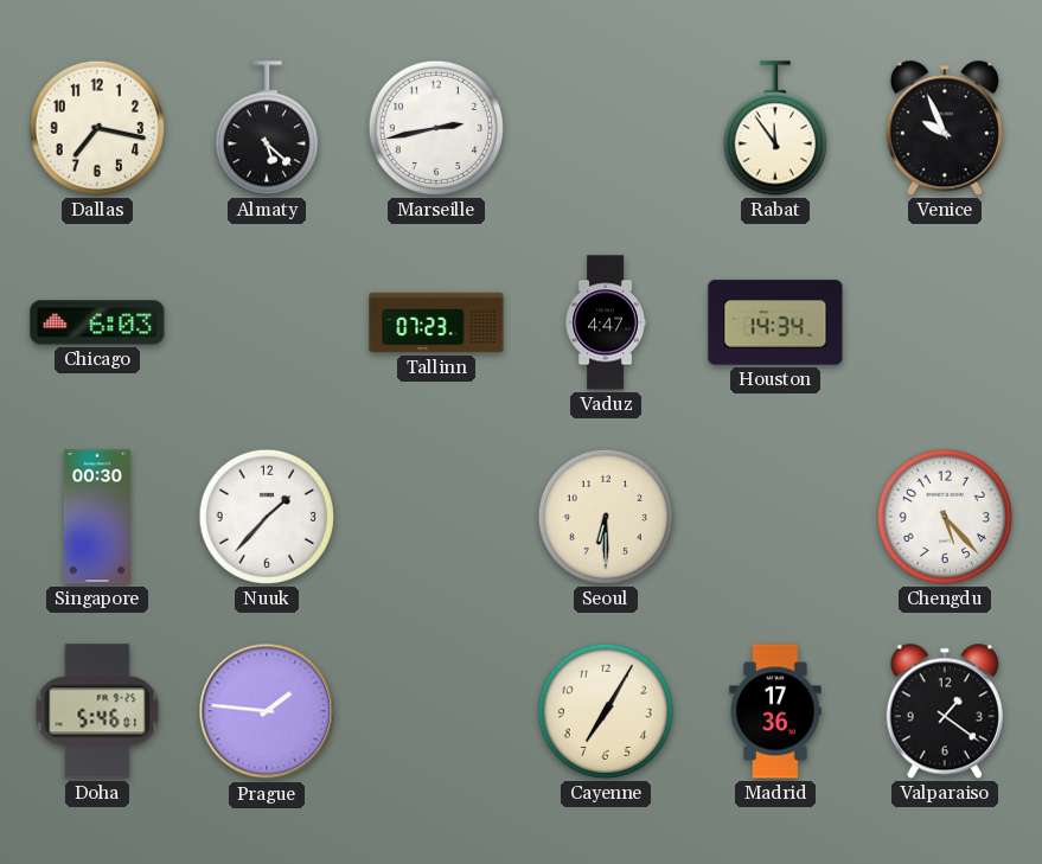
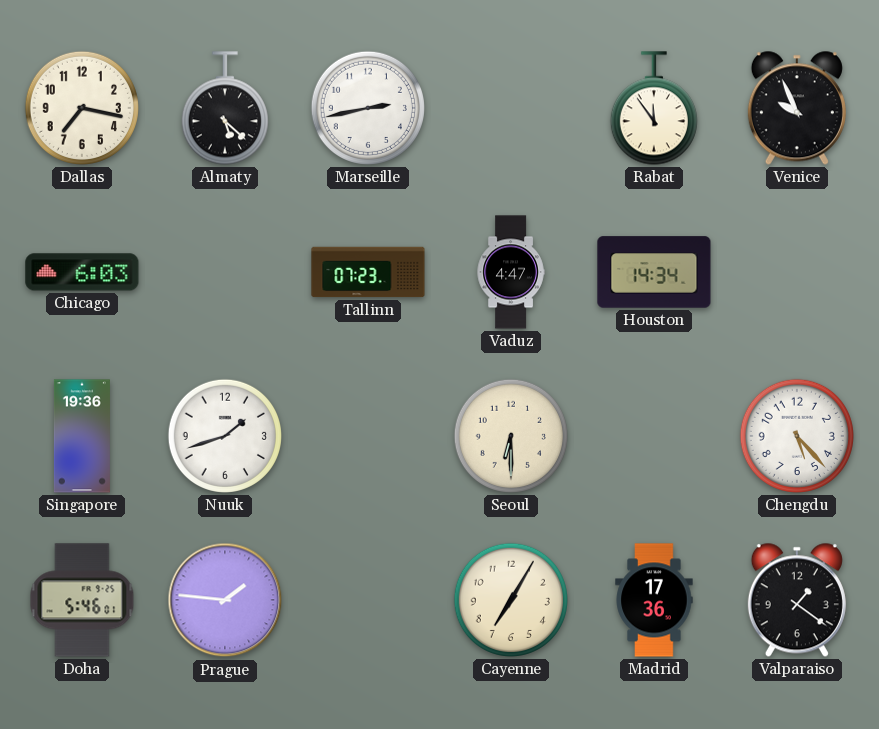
Singapore: 00:30 -> 19:36 (82, 436)
Nuuk: 1:37 -> 1:42 (225, 436)
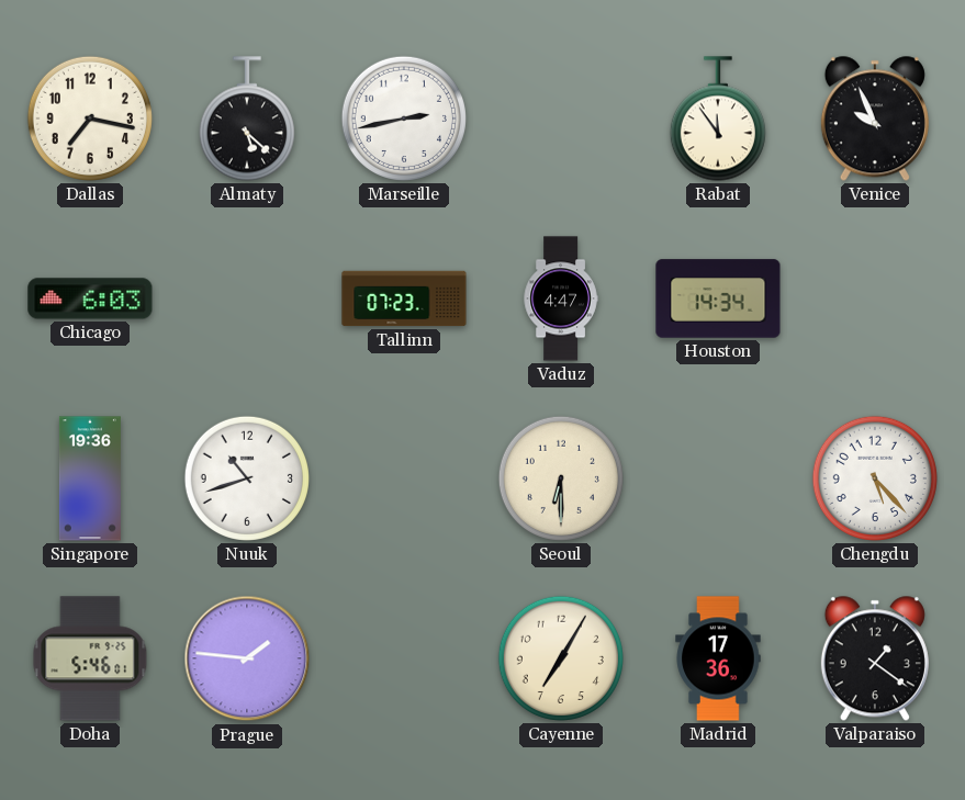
Nuuk: 1:42 -> 10:42 (247, 478)
